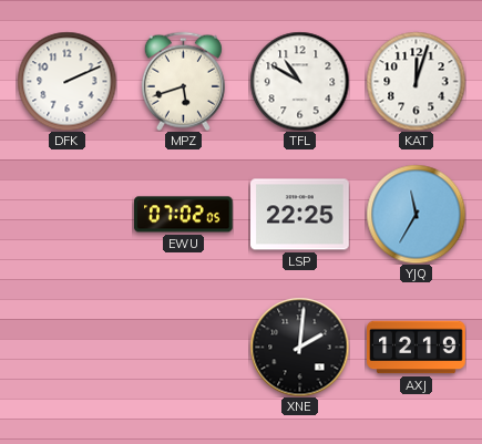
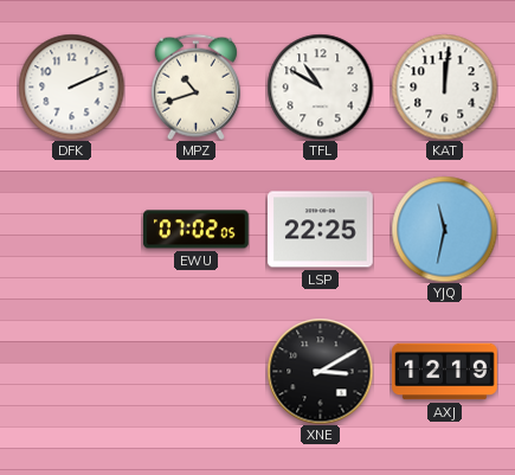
MPZ: 5:42 -> 10:42 (195, 86)
KAT: 12:03 -> 12:01 (444, 86)
YJQ: 11:35 -> 11:32 (444, 229)
XNE: 2:01 -> 3:10 (320, 371)
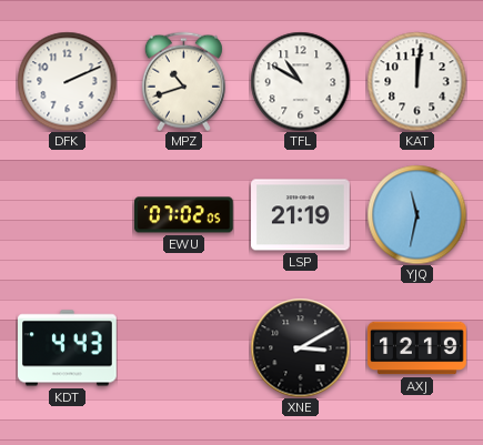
LSP: 22:25 -> 21:19 (301, 215)
KDT: none -> 4:43 (68, 348)
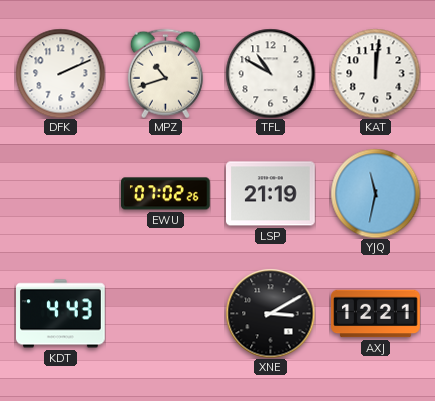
EWU: 07:02:05 -> 07:02:26 (166, 194)
AXJ: 12:19 -> 12:21 (376, 314)
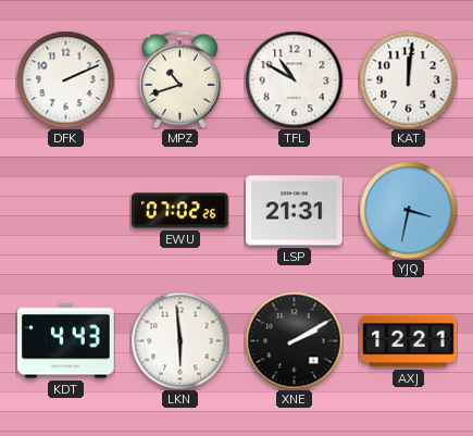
LSP: 21:19 -> 21:31 (295, 211)
YJQ: 11:32 -> 3:32 (408, 210)
LKN: none -> 5:59 (179, 340)
XNE: 3:10 -> 2:10 (294, 340)
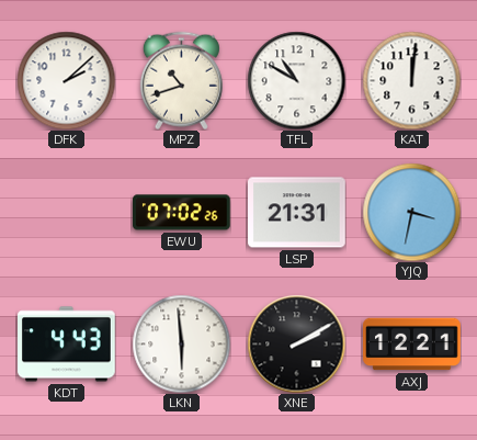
DFK: 2:11 -> 2:08 (66, 80)
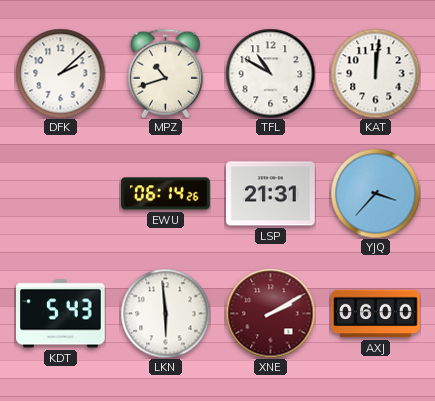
EWU: 07:02 -> 06:14 (166, 194)
YJQ: 3:32 -> 3:37 (375, 193)
KDT: 4:43 -> 5:43 (61, 314)
XNE dial: black -> burgundy (270, 313)
AXJ: 12:21 -> 06:00 (376, 314)
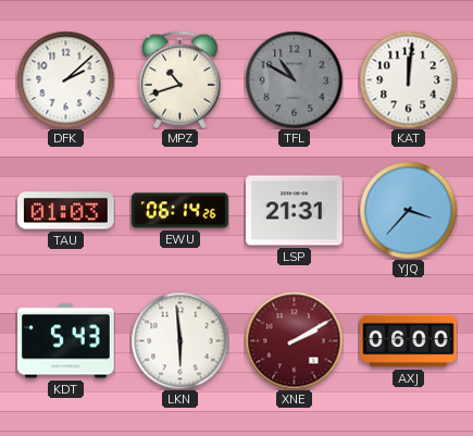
TFL dial: white -> grey (294, 79)
TAU: none -> 01:03 (66, 211)
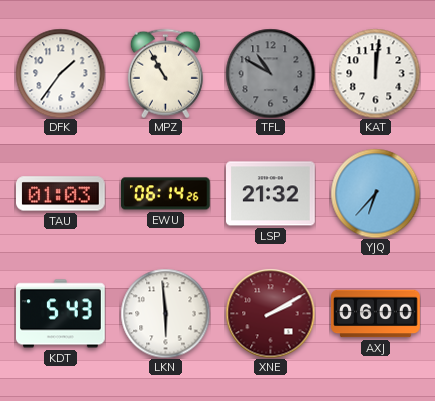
DFK: 2:08 -> 1:36 (60, 73)
MPZ: 10:42 -> 10:55 (165, 73)
LSP: 21:31 -> 21:32 (271, 194)
YJQ: 3:37 -> 6:37 (375, 193)
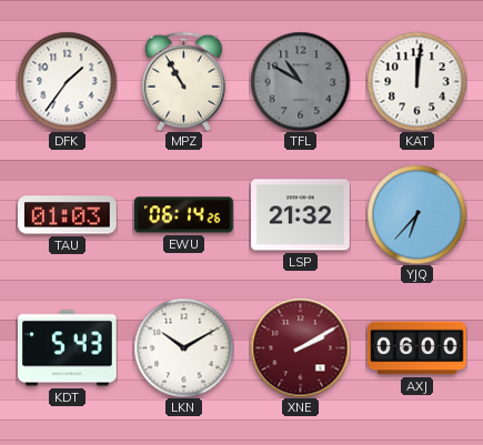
LKN: 5:59 -> 10:10 (183, 347)
